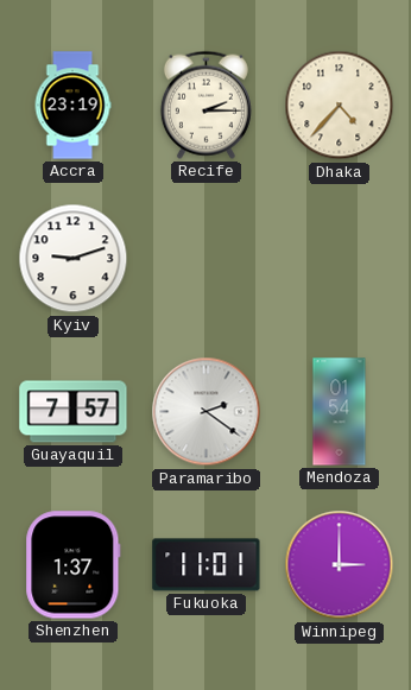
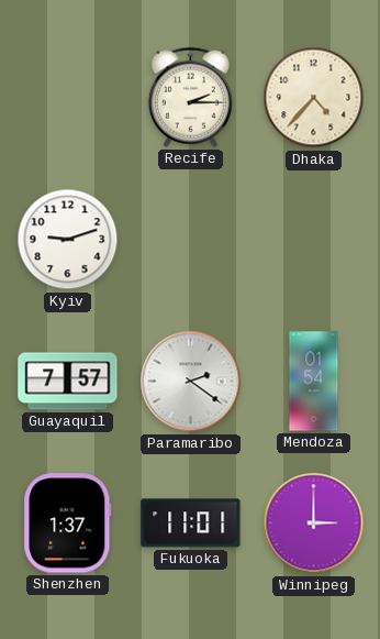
Accra: 23:19 -> none (72, 106)
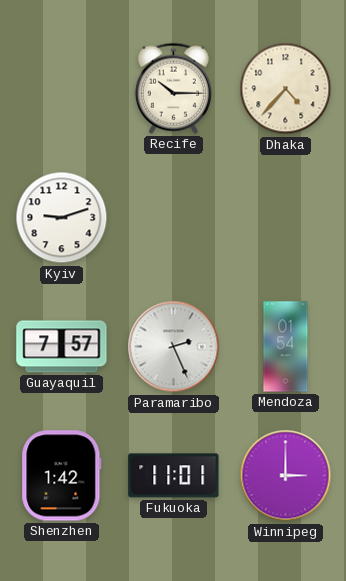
Recife: 2:15 -> 10:15 (173, 88)
Paramaribo: 2:21 -> 2:26 (174, 347)
Shenzhen: 1:37 -> 1:42 (62, 476)
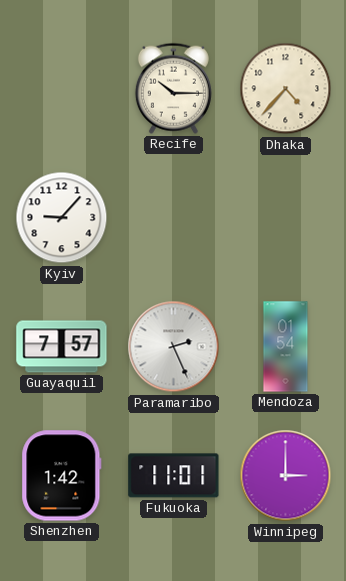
Kyiv: 9:12 -> 9:07 (62, 218)
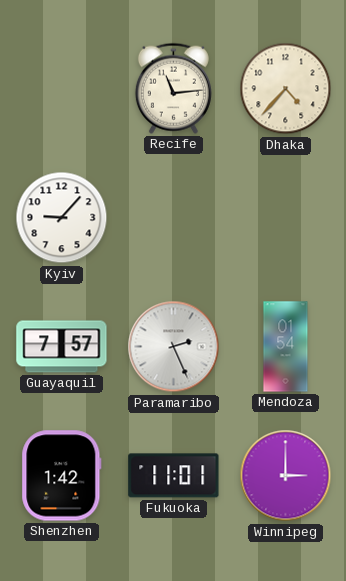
Recife: 10:15 -> 11:14 (173, 88)
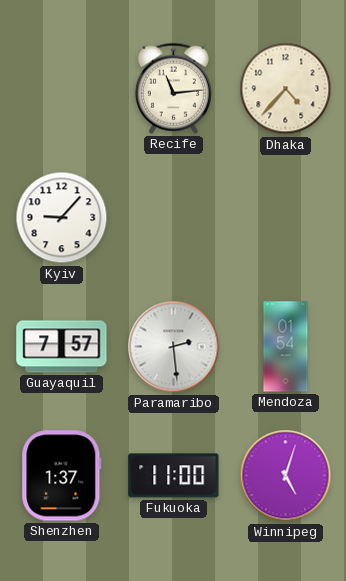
Paramaribo: 2:26 -> 2:29 (174, 347)
Shenzhen: 1:42 -> 1:37 (62, 476)
Fukuoka: 11:01 -> 11:00 (174, 476)
Winnipeg: 3:00 -> 5:03 (286, 476)
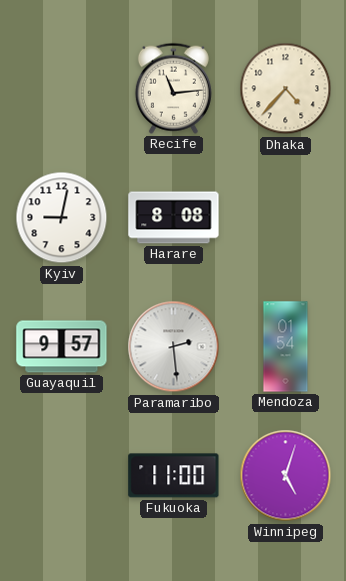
Kyiv: 9:07 -> 9:02 (62, 218)
Harare: none -> 8:08 (174, 218)
Guayaquil: 7:57 -> 9:57 (62, 347)
Shenzhen: 1:37 -> none (62, 476)
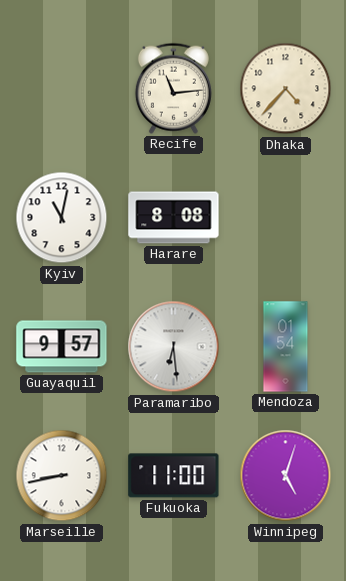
Kyiv: 9:02 -> 11:02 (62, 218)
Paramaribo: 2:29 -> 6:29 (174, 347)
Marseille: none -> 8:43 (62, 476)
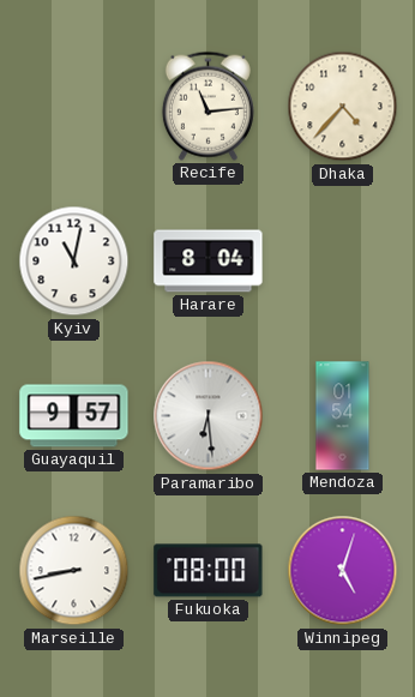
Harare: 8:08 -> 8:04 (209, 262)
Fukuoka: 11:00 -> 08:00 (209, 571)
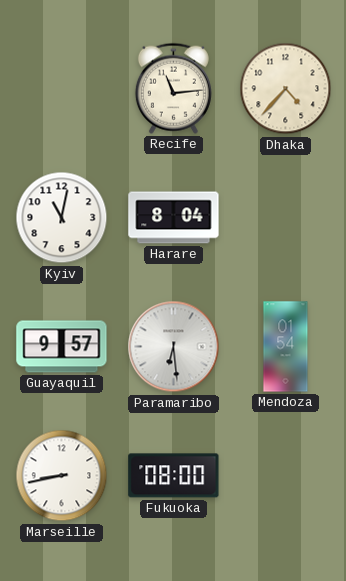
Winnipeg: 5:03 -> none (343, 571)
